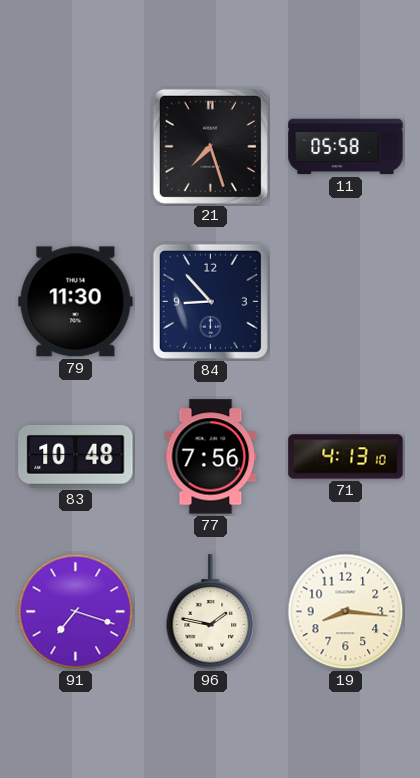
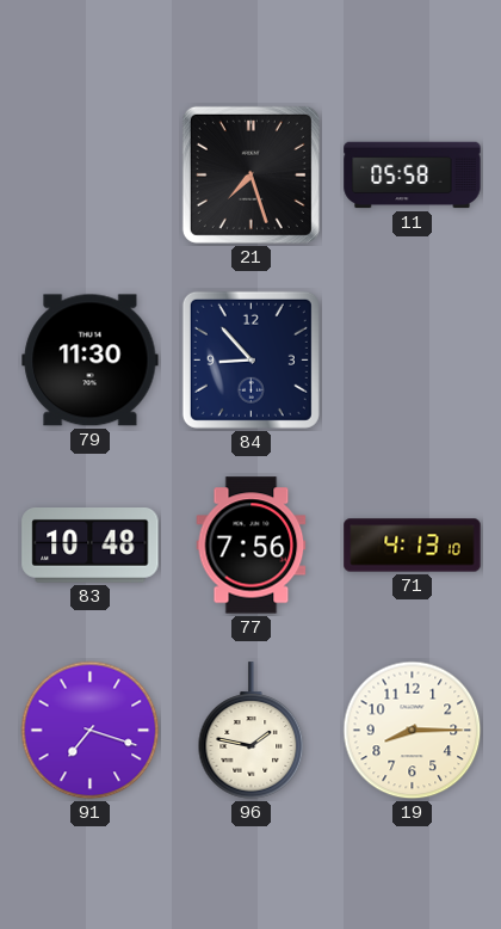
19: 8:16 -> 8:15 (413, 731)
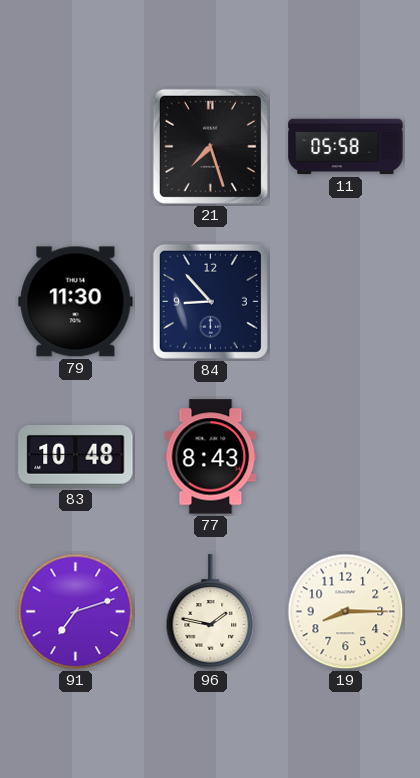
77: 7:56 -> 8:43 (211, 457)
71: 4:13 -> none (413, 546)
91: 7:18 -> 7:12 (76, 612)
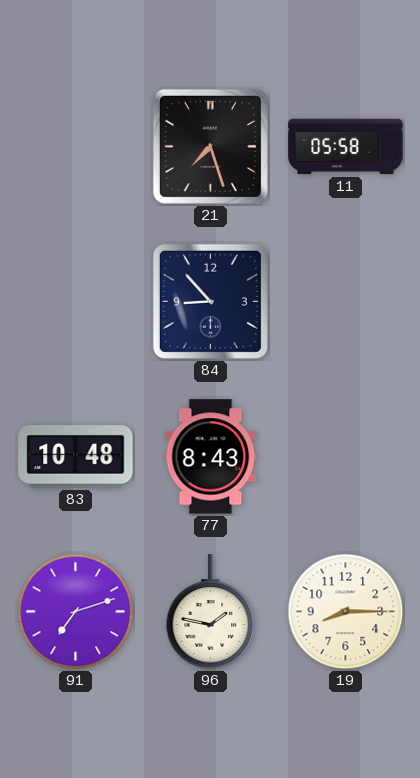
79: 11:30 -> none (76, 302)
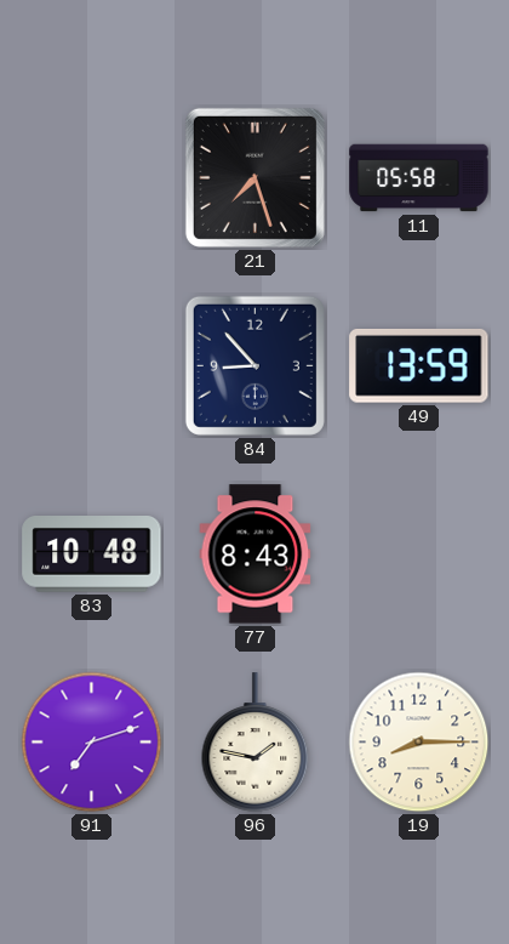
49: none -> 13:59 (419, 366)
